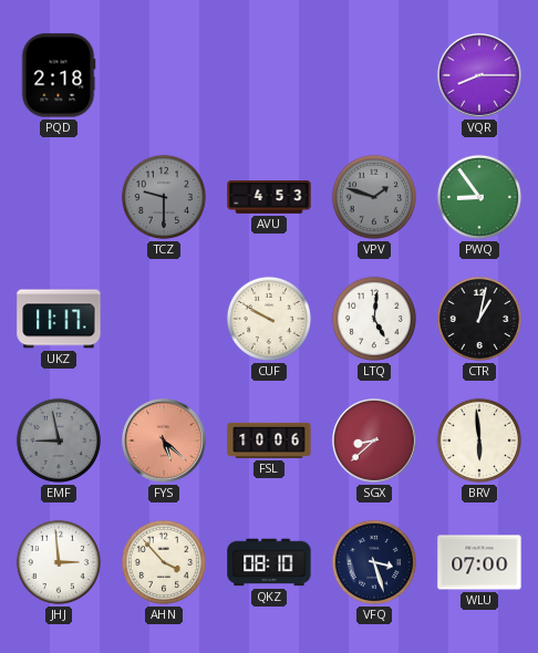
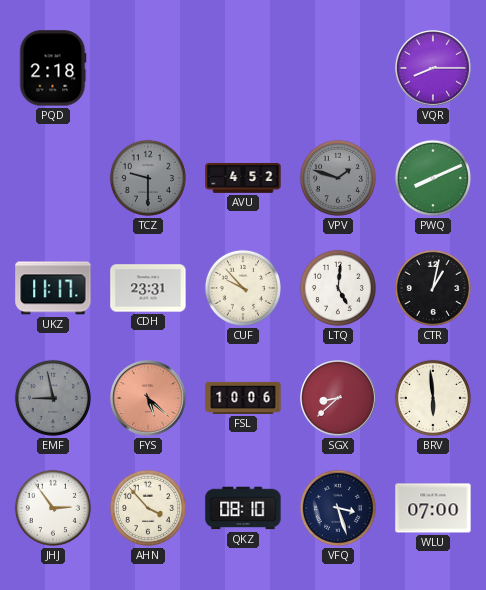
AVU: 4:53 -> 4:52 (243, 178)
PWQ: 8:54 -> 8:11 (433, 178)
CDH: none -> 23:31 (148, 288)
CUF: 9:50 -> 9:53 (243, 288)
JHJ: 2:59 -> 2:54 (53, 508)
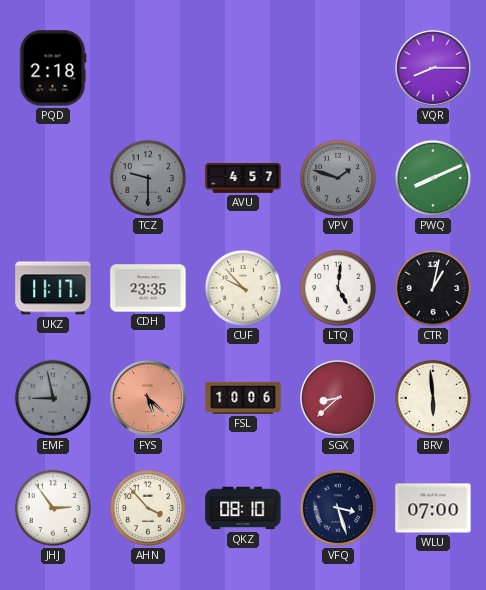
AVU: 4:52 -> 4:57 (243, 178)
CDH: 23:31 -> 23:35 (148, 288)
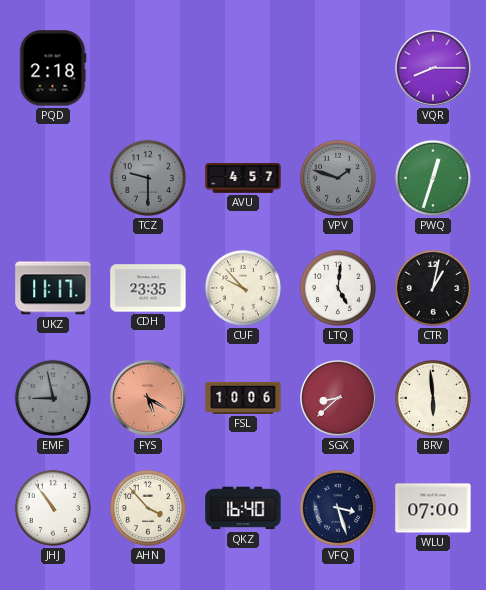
PWQ: 8:11 -> 12:33 (433, 178)
FYS: 5:22 -> 5:20 (149, 399)
JHJ: 2:54 -> 10:54 (53, 508)
QKZ: 08:10 -> 16:40 (243, 508)
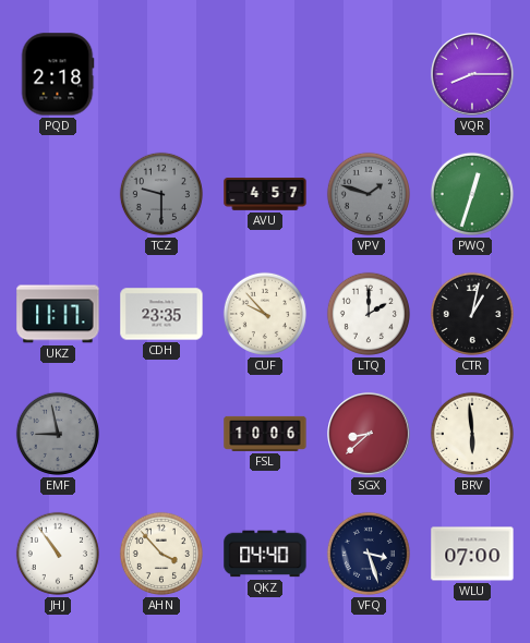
LTQ: 5:01 -> 2:00 (369, 314)
FYS: 5:20 -> none (149, 399)
QKZ: 16:40 -> 04:40 (265, 554)
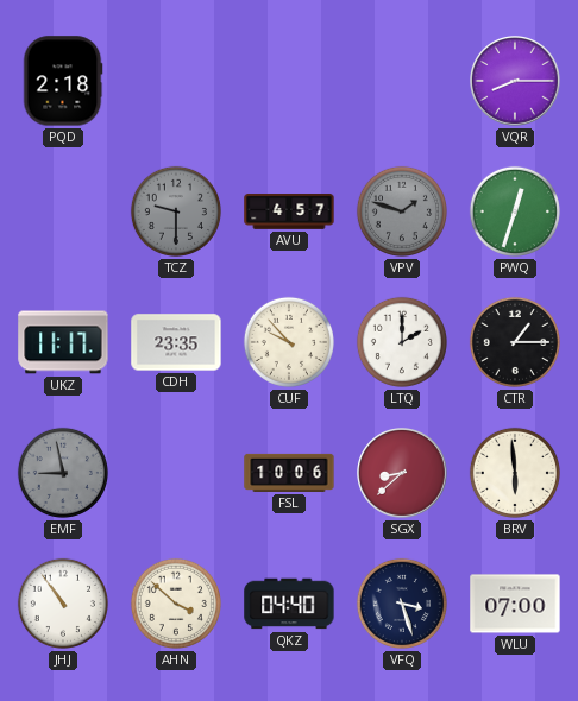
CTR: 1:02 -> 1:15 (515, 342)
AHN: 3:53 -> 3:52 (176, 604)
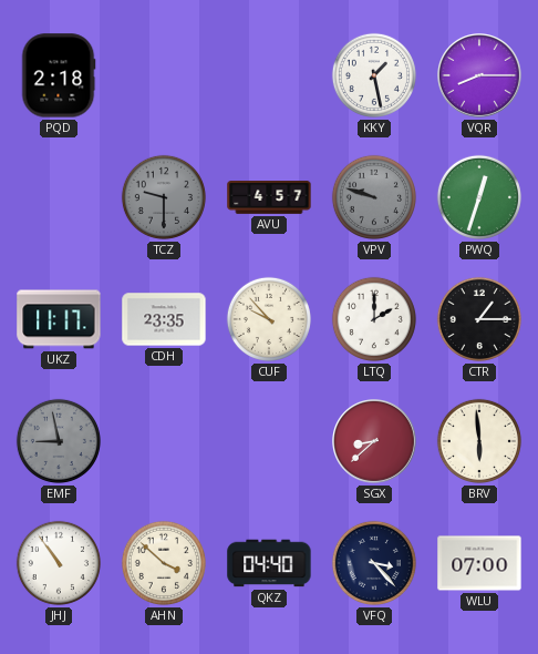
KKY: none -> 1:28 (374, 75)
VPV: 1:48 -> 9:48 (374, 197)
FSL: 10:06 -> none (289, 473)
VFQ: 3:27 -> 3:23 (374, 563)
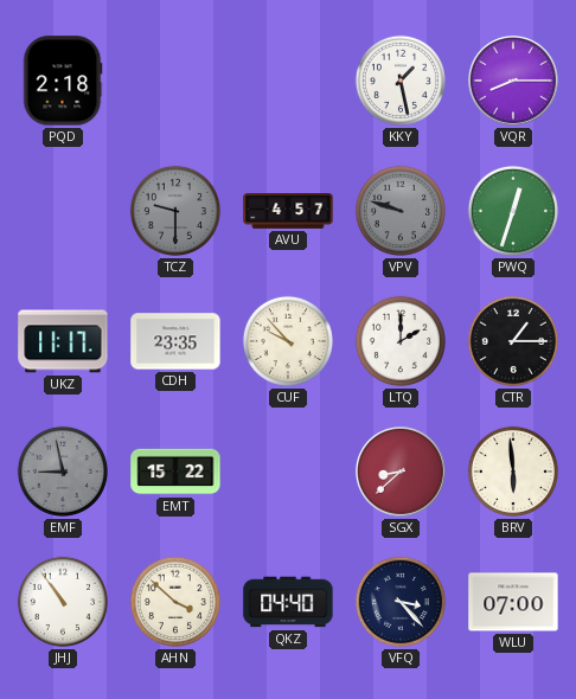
EMT: none -> 15:22 (175, 472)
